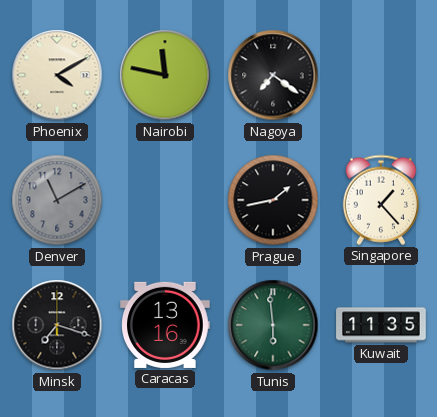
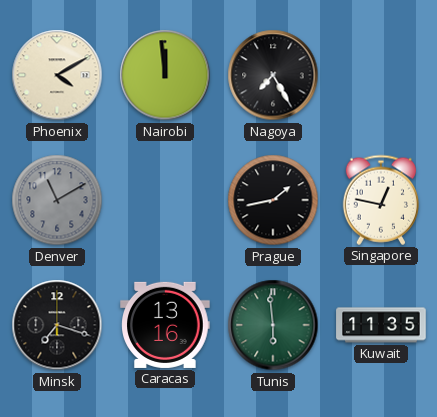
Nairobi: 11:47 -> 11:59 (165, 75)
Nagoya: 7:21 -> 7:25 (273, 75)
Singapore: 1:23 -> 12:47 (381, 200)
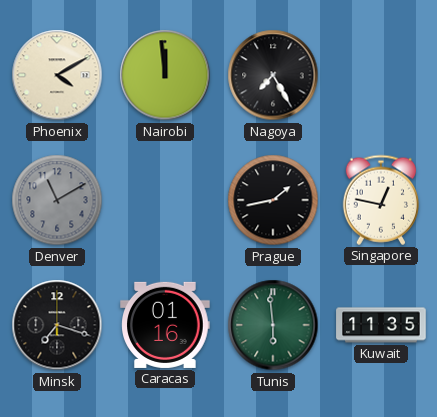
Caracas: 13:16 -> 01:16 (165, 325)
